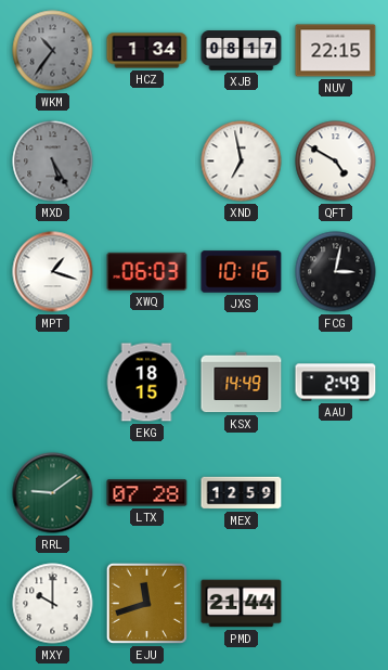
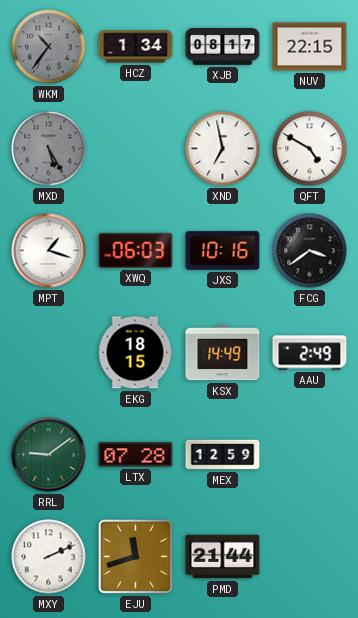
FCG: 3:02 -> 3:39 (310, 251)
MXY: 10:00 -> 2:11 (49, 557)
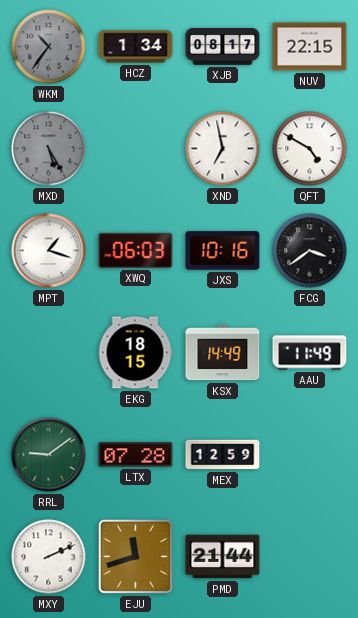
AAU: 2:49 -> 11:49 (310, 353)
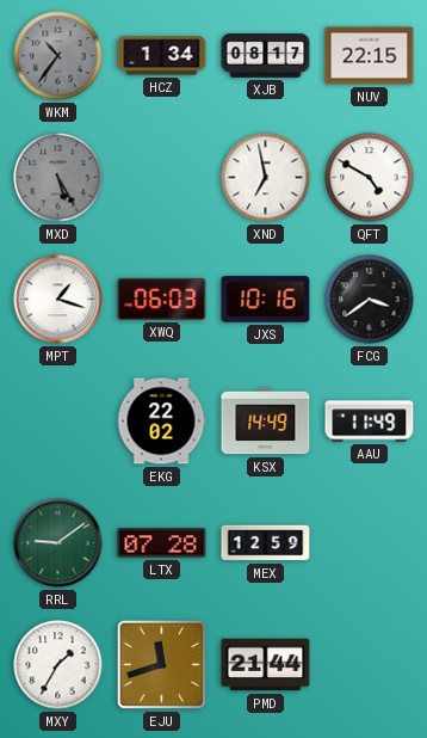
EKG: 18:15 -> 22:02 (161, 422)
MXY: 2:11 -> 1:35 (58, 665)
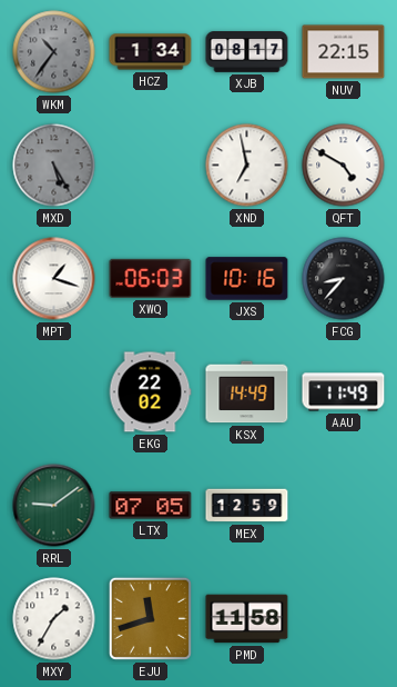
FCG: 3:39 -> 8:37 (344, 279)
LTX: 07:28 -> 07:05 (151, 506)
PMD: 21:44 -> 11:58 (247, 619)
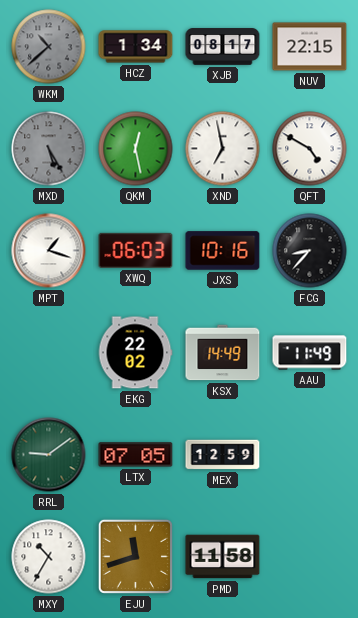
WKM: 10:36 -> 10:38 (49, 47)
QKM: none -> 12:28 (136, 149)
MXY: 1:35 -> 10:35 (49, 557)
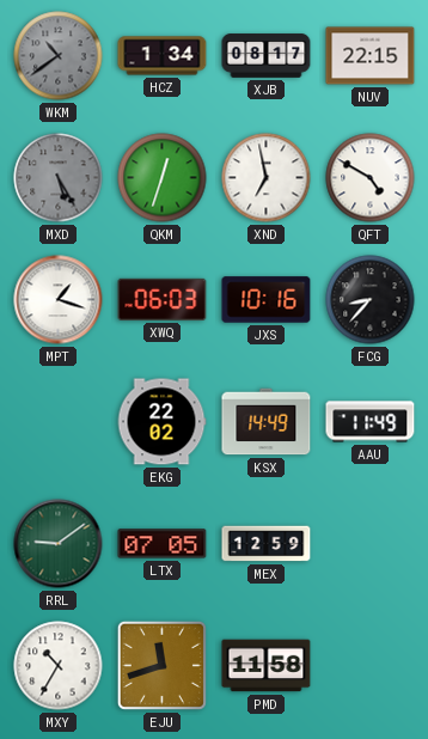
WKM: 10:38 -> 10:39 (59, 56)
QKM: 12:28 -> 12:33 (163, 178)
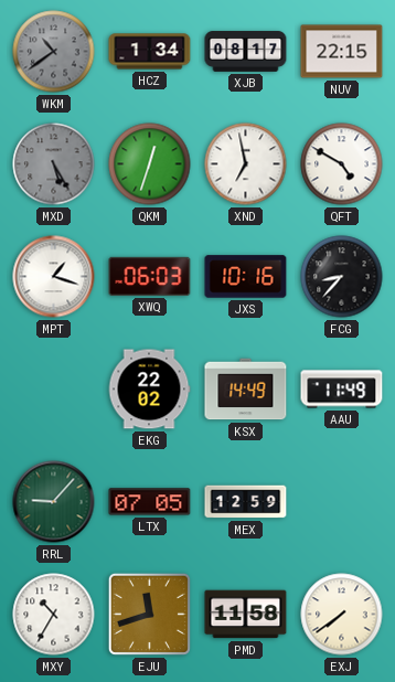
RRL: 9:09 -> 9:07 (54, 502)
EXJ: none -> 7:39 (342, 615)
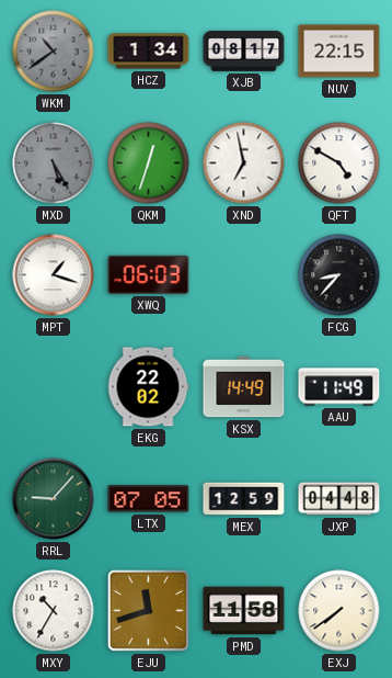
JXS: 10:16 -> none (246, 277)
JXP: none -> 04:48 (339, 499)
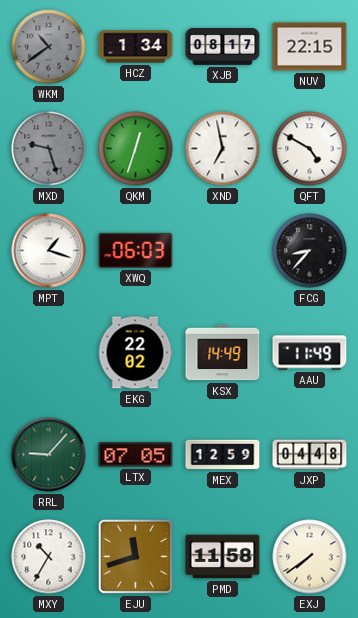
MXD: 5:25 -> 9:27 (49, 149)
